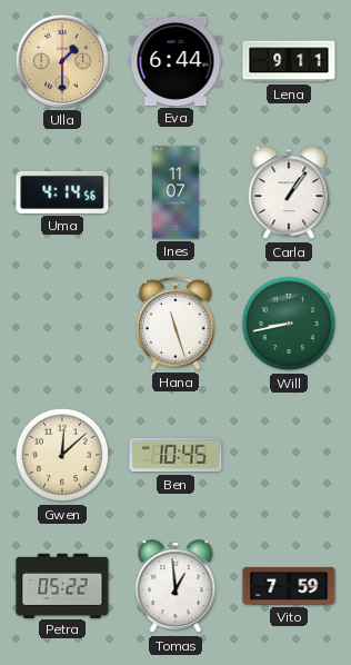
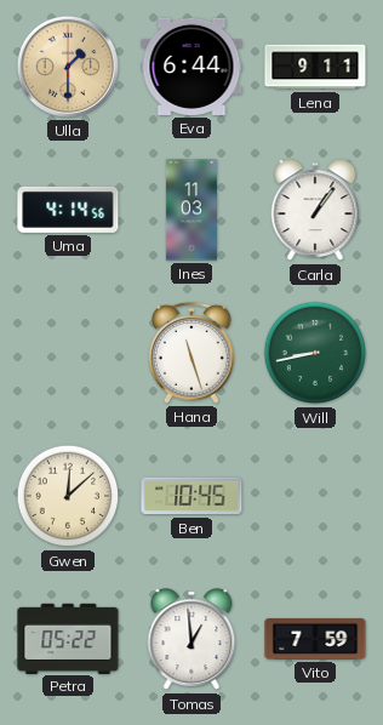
Ines: 11:07 -> 11:03 (191, 210)
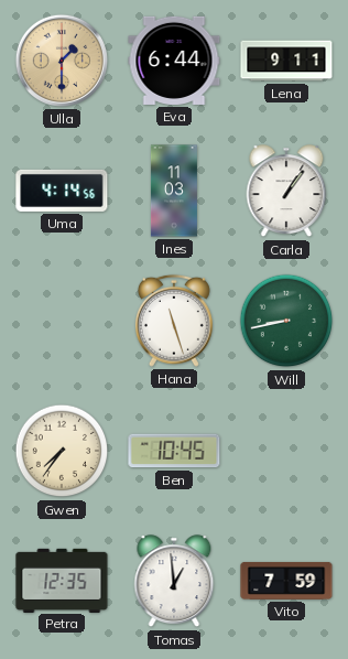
Gwen: 12:08 -> 7:36 (62, 451)
Petra: 05:22 -> 12:35 (62, 580)
